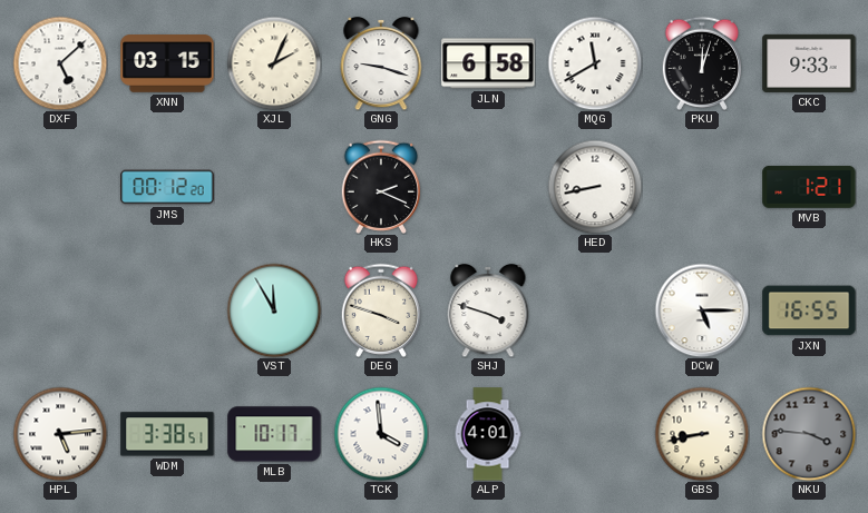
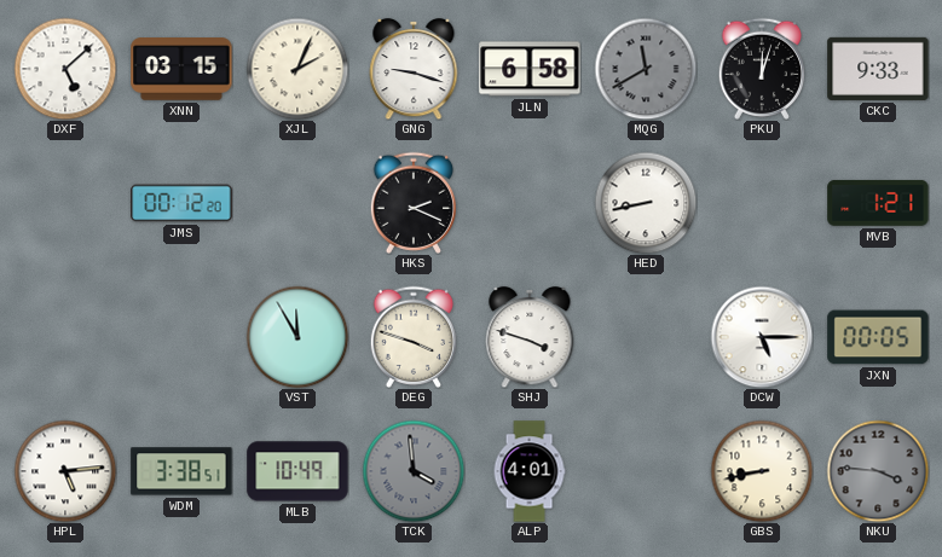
MQG dial: white -> grey (646, 69)
JXN: 16:55 -> 00:05 (878, 337)
MLB: 10:17 -> 10:49 (297, 471)
TCK dial: white -> grey (414, 471)
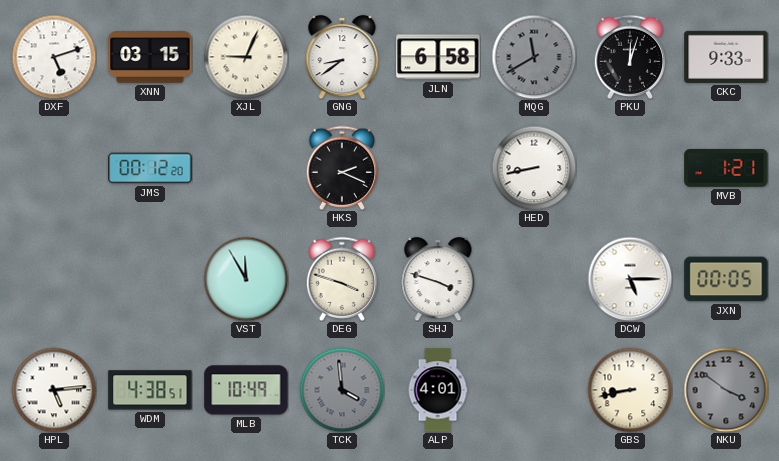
DXF: 5:08 -> 5:12 (54, 57)
XJL: 2:04 -> 9:04 (246, 57)
GNG: 9:18 -> 8:39 (342, 57)
WDM: 3:38 -> 4:38 (150, 390)
NKU: 3:46 -> 3:51 (726, 390)
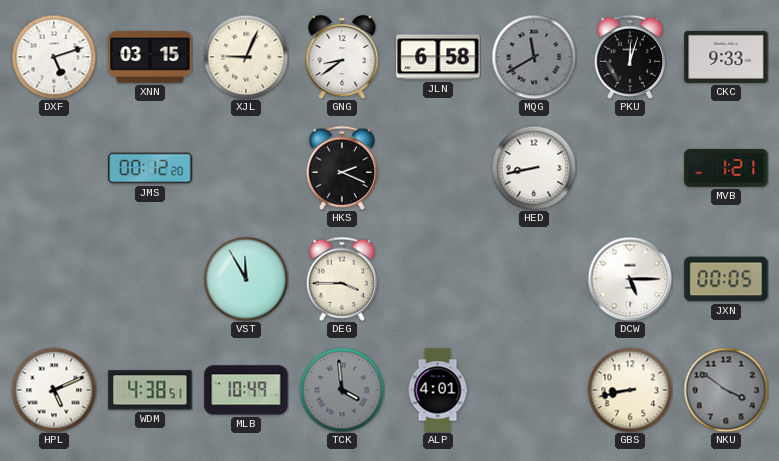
DEG: 3:48 -> 3:45 (341, 279)
SHJ: 3:48 -> none (438, 279)
HPL: 5:14 -> 5:11 (54, 390)
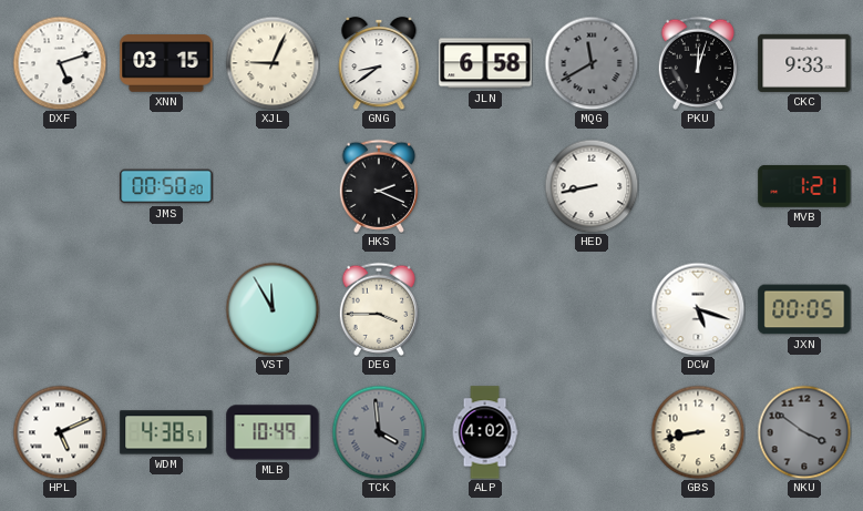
JMS: 00:12 -> 00:50 (166, 186)
DCW: 5:15 -> 5:18 (698, 309)
ALP: 4:01 -> 4:02 (485, 432)
